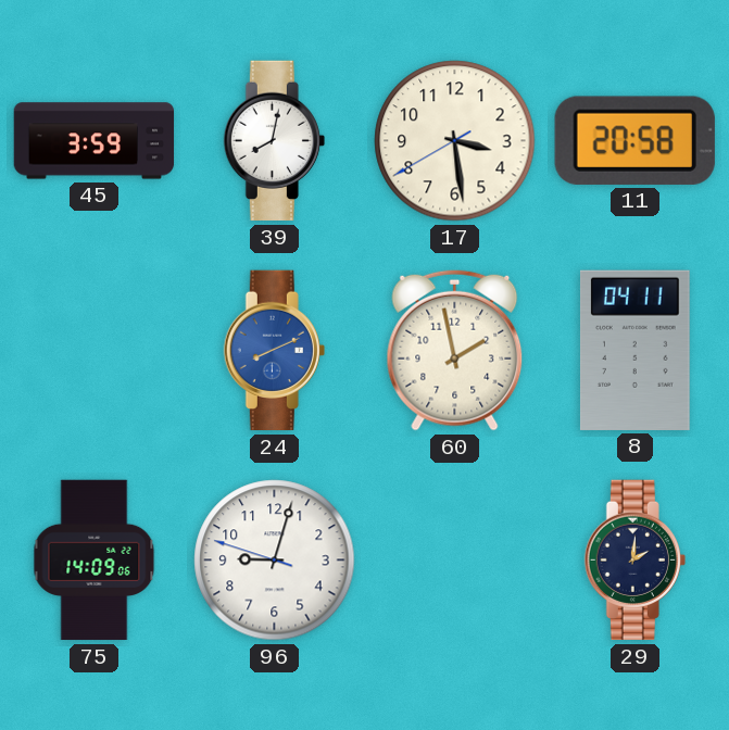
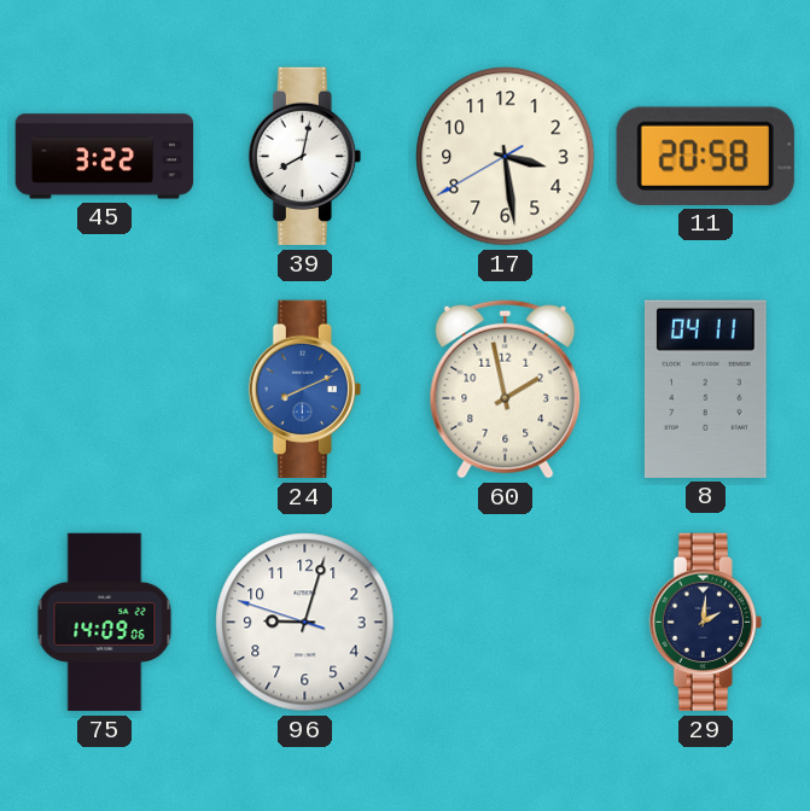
45: 3:59 -> 3:22 (105, 157)
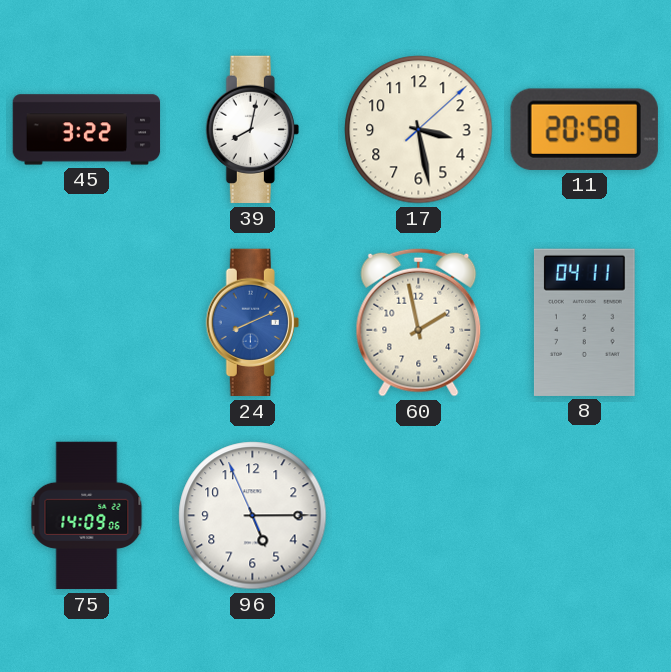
17: 3:28:40 -> 3:28:08 (419, 130)
96: 9:02 -> 5:14 (253, 516)
29: 2:01 -> none (705, 623)
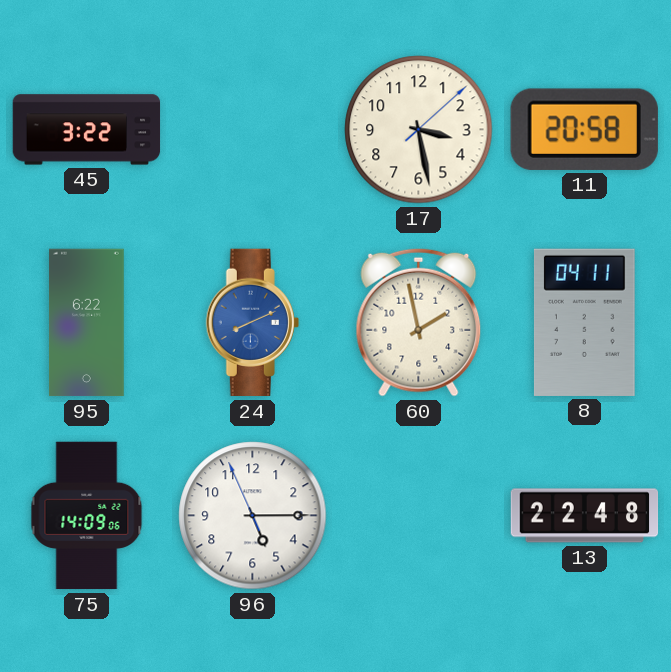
39: 8:02 -> none (252, 130)
95: none -> 6:22 (87, 323)
13: none -> 22:48 (585, 516)
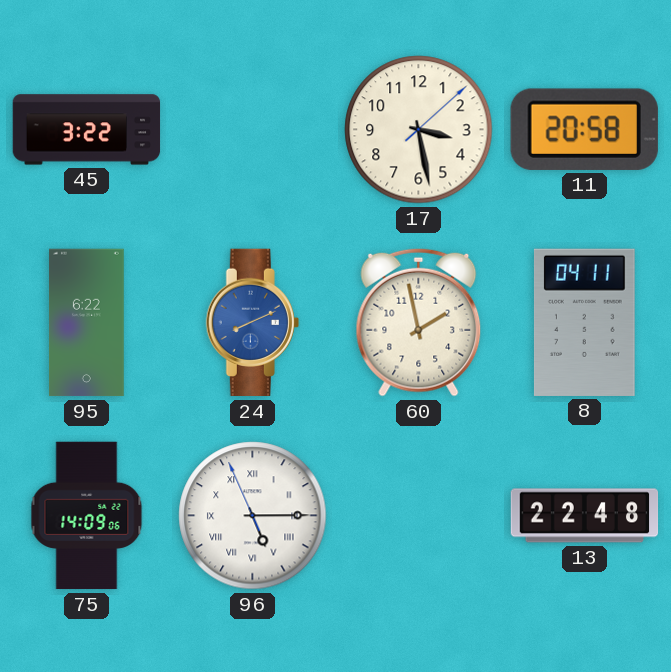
96 numerals: Arabic -> Roman (253, 516)
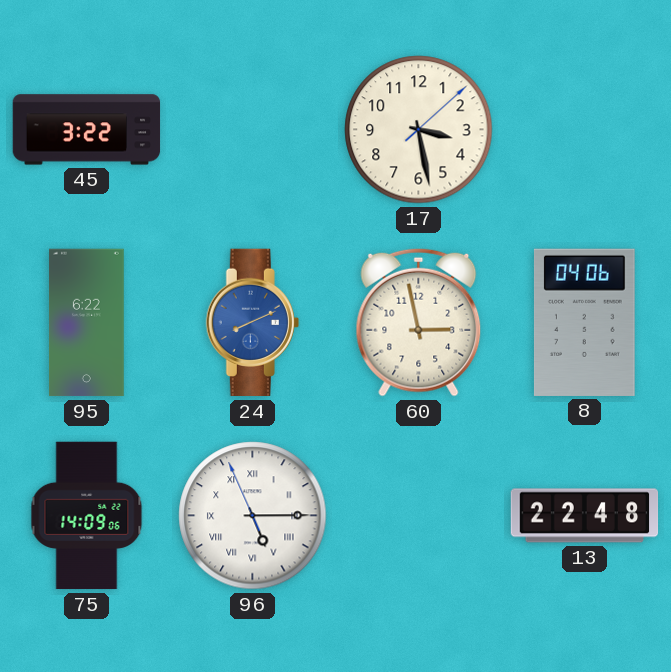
11: 20:58 -> none (584, 129)
60: 1:58 -> 2:58 (419, 322)
8: 04:11 -> 04:06 (584, 322)
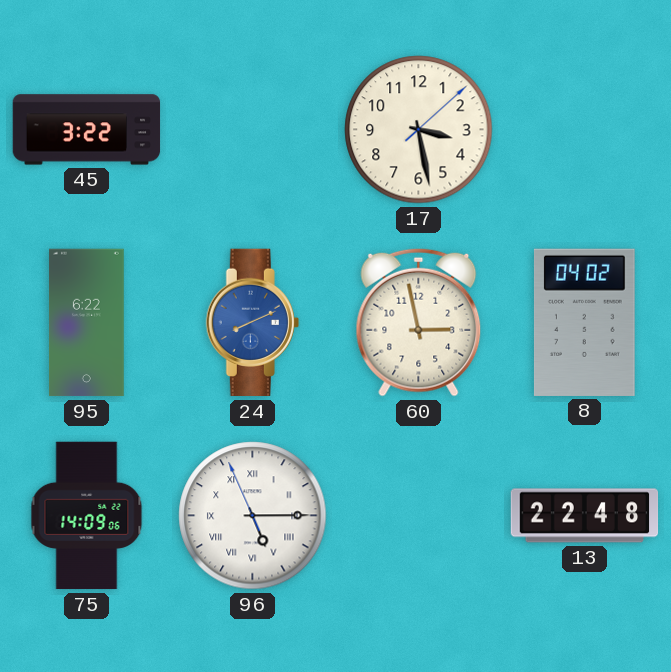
8: 04:06 -> 04:02 (584, 322)
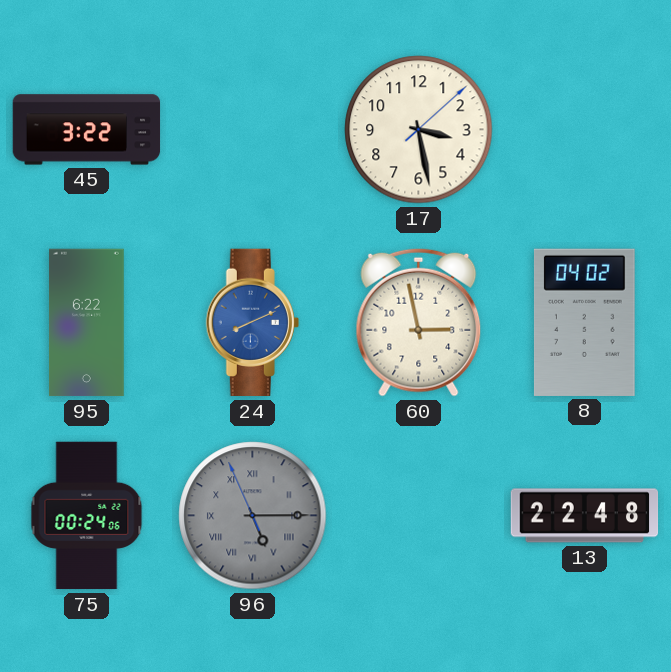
75: 14:09 -> 00:24 (87, 516)
96 dial: white -> grey (253, 516)
